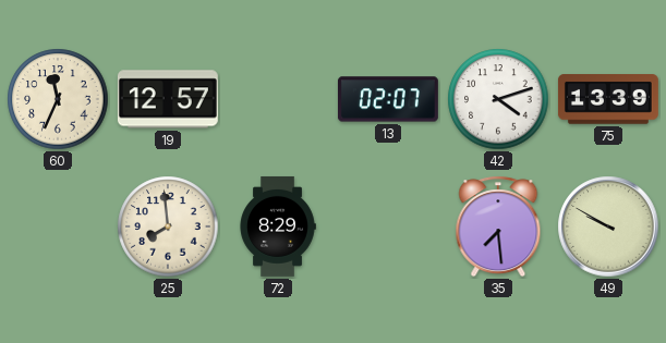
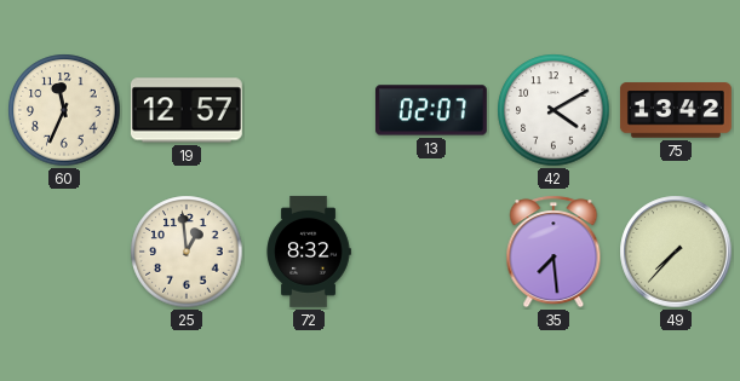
42: 4:12 -> 4:10 (553, 110)
75: 13:39 -> 13:42 (676, 110)
25: 7:59 -> 12:59 (187, 252)
72: 8:29 -> 8:32 (309, 252)
49: 9:50 -> 7:37 (676, 252)
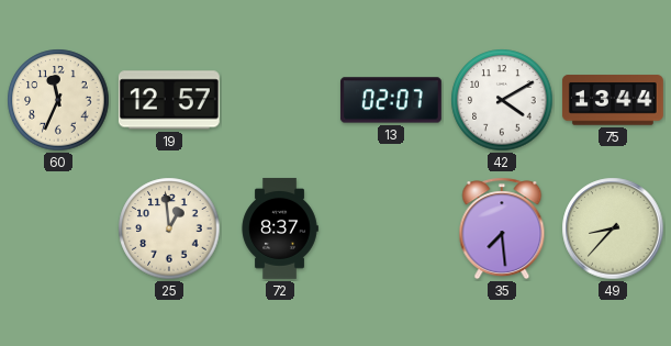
75: 13:42 -> 13:44 (613, 100)
72: 8:32 -> 8:37 (280, 228)
49: 7:37 -> 8:37 (613, 228)
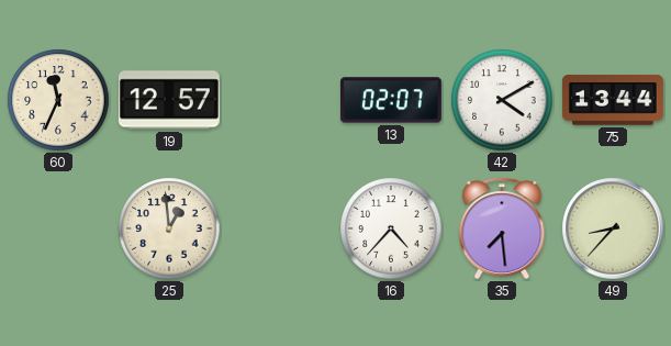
72: 8:37 -> none (280, 228)
16: none -> 4:37 (391, 228)
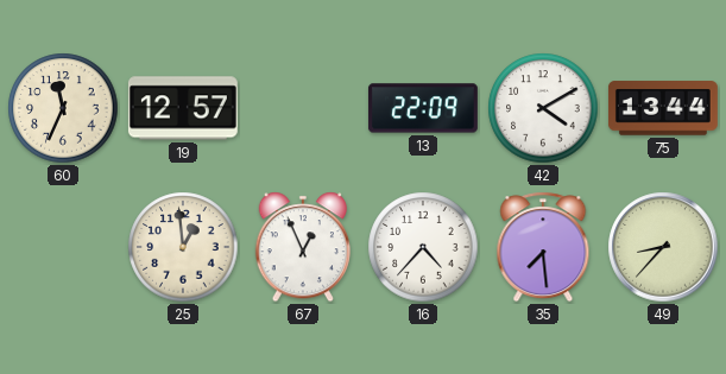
13: 02:07 -> 22:09 (423, 108)
67: none -> 12:56 (302, 247)
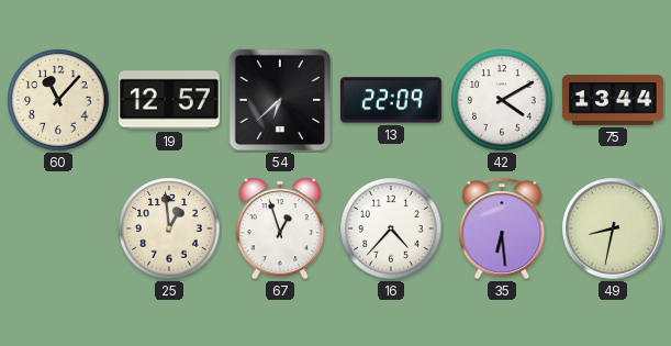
60: 11:34 -> 11:07 (58, 100)
54: none -> 6:38 (280, 100)
67: 12:56 -> 12:57 (279, 228)
35: 7:29 -> 6:29 (502, 228)
49: 8:37 -> 8:32 (613, 228)
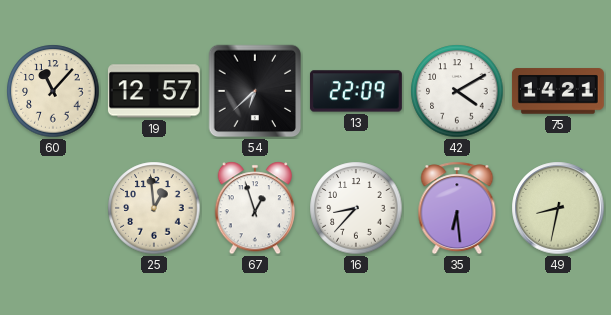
75: 13:44 -> 14:21 (558, 91)
16: 4:37 -> 8:37 (356, 208)
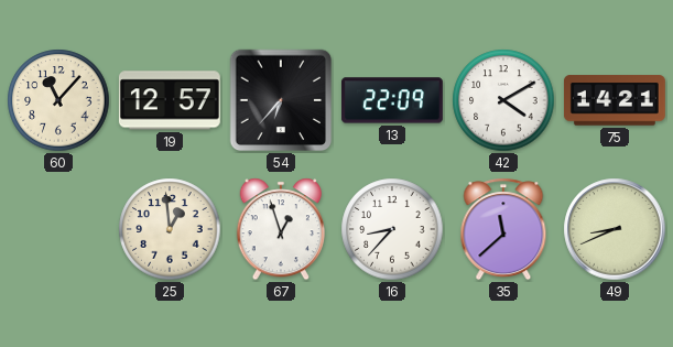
54: 6:38 -> 6:37 (281, 100)
35: 6:29 -> 11:38 (503, 229)
49: 8:32 -> 8:41 (615, 229)
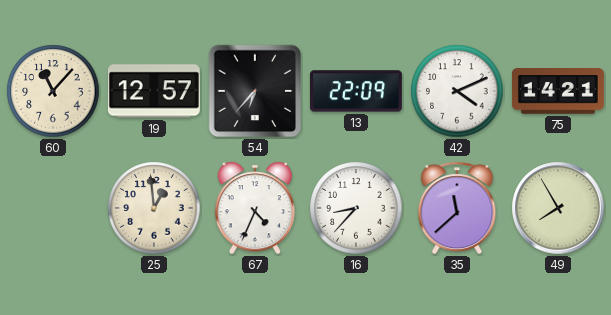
42: 4:10 -> 4:11 (457, 91)
67: 12:57 -> 4:34 (254, 208)
49: 8:41 -> 7:55 (558, 208)
